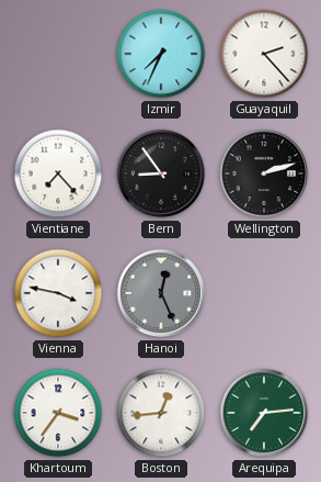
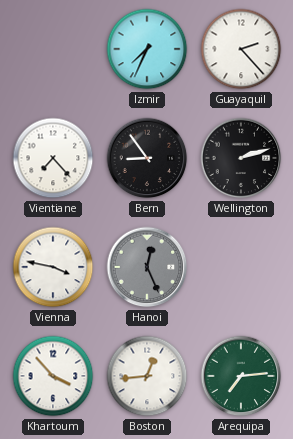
Khartoum: 3:36 -> 3:53 (53, 376)
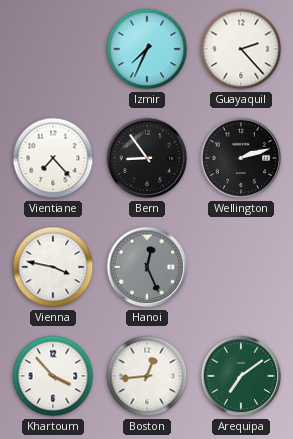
Arequipa: 7:14 -> 7:09 (241, 376)
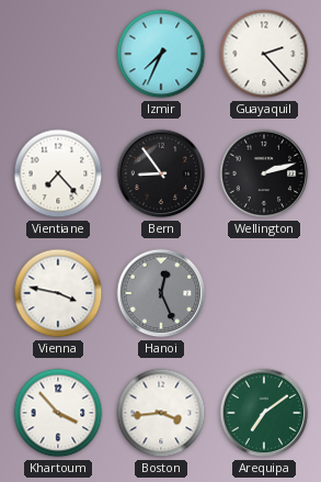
Boston: 12:44 -> 3:44 (161, 413)
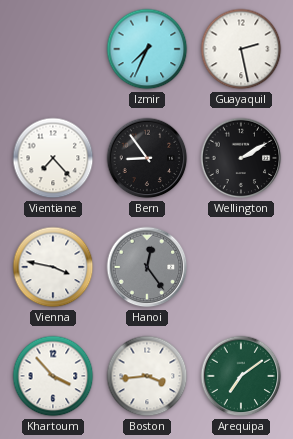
Guayaquil: 2:23 -> 2:28 (241, 49)
Wellington: 2:12 -> 2:10 (241, 158)
Hanoi: 12:26 -> 12:24 (147, 267)
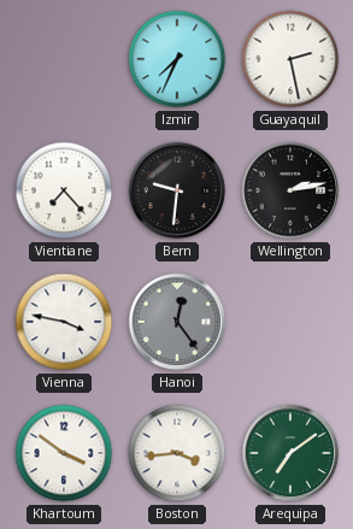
Bern: 8:54 -> 9:31 (177, 190)
Wellington: 2:10 -> 2:13 (290, 190)
Khartoum: 3:53 -> 3:51 (64, 453)
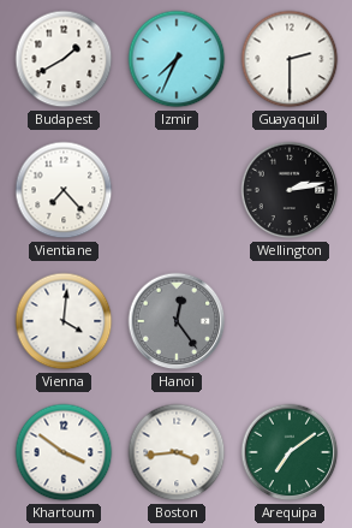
Budapest: none -> 1:40 (64, 59)
Guayaquil: 2:28 -> 2:30 (290, 59)
Bern: 9:31 -> none (177, 190)
Vienna: 3:47 -> 4:01 (64, 321)
